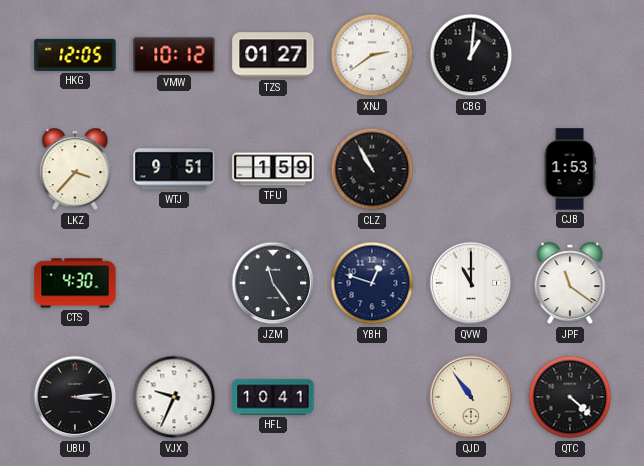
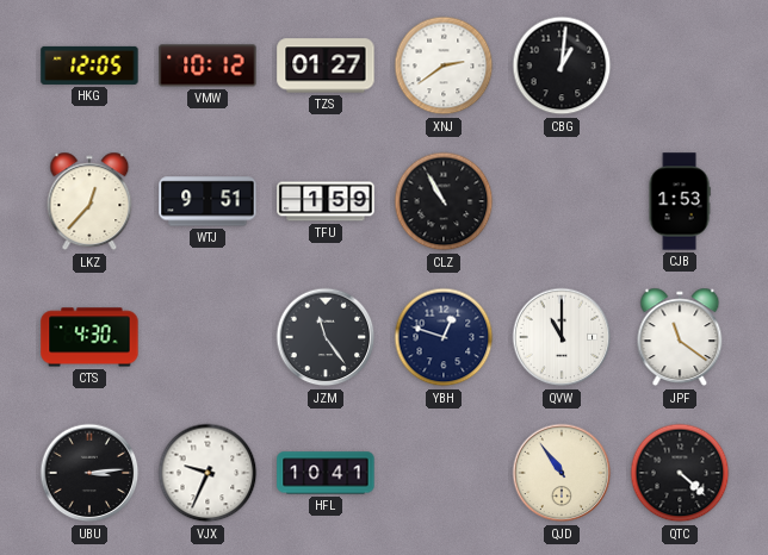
LKZ: 3:37 -> 12:37 (89, 201)
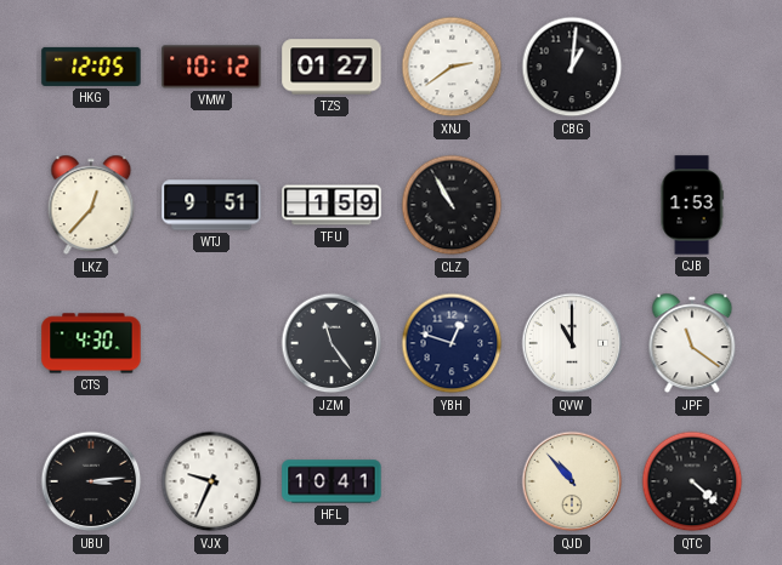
QJD: 10:54 -> 10:53 (572, 481)
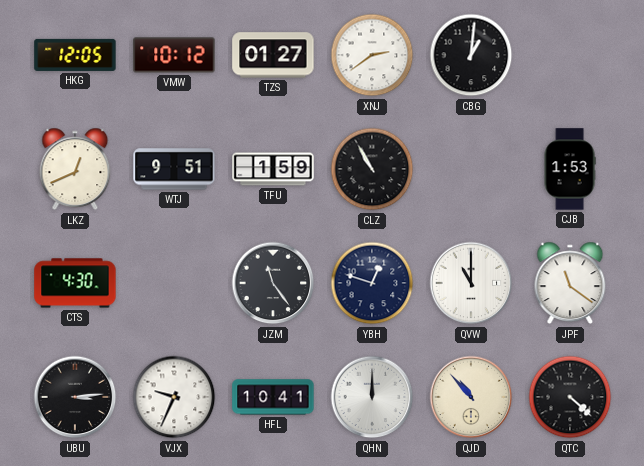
LKZ: 12:37 -> 12:41 (75, 169)
QHN: none -> 12:00 (372, 397)
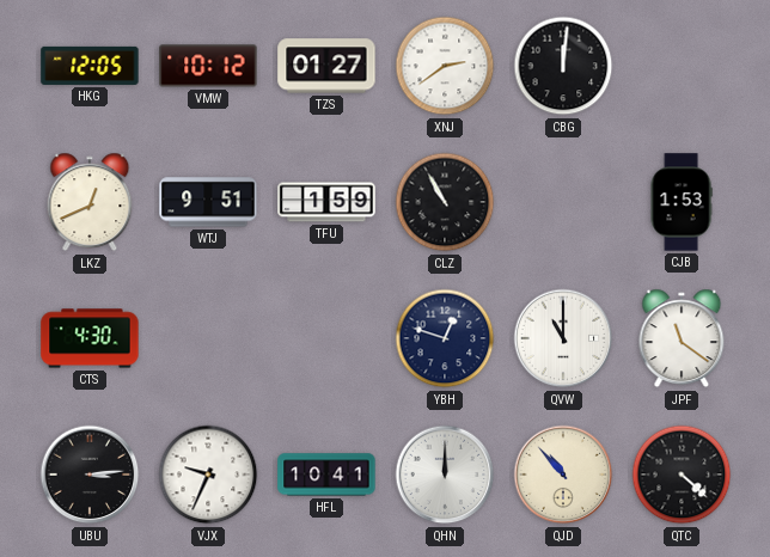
CBG: 1:01 -> 12:01 (563, 66)
JZM: 11:24 -> none (273, 283)
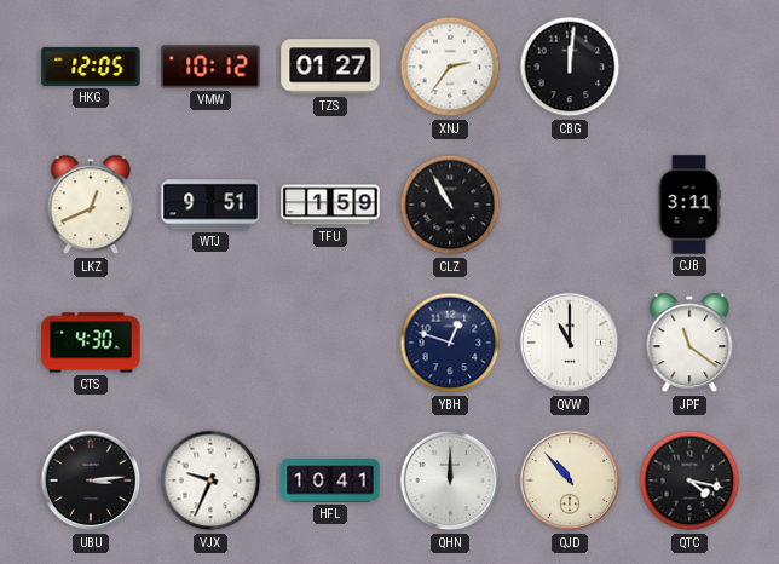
XNJ: 2:39 -> 2:36 (450, 67)
CJB: 1:53 -> 3:11 (689, 205)
QTC: 4:22 -> 4:17 (689, 480)
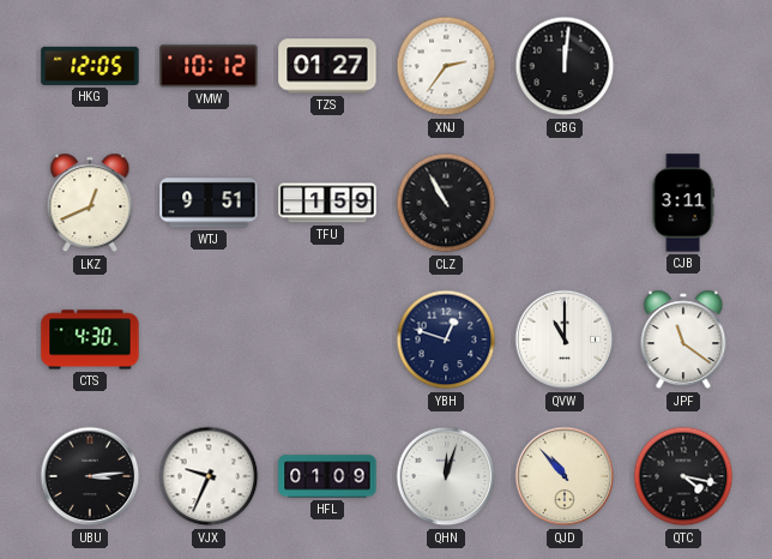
HFL: 10:41 -> 01:09 (327, 476)
QHN: 12:00 -> 12:03 (446, 476)
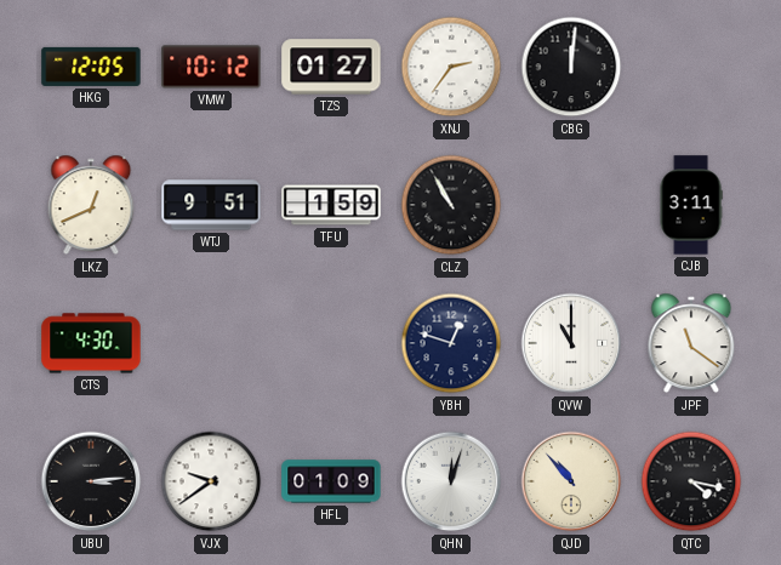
VJX: 9:34 -> 9:39 (211, 481)
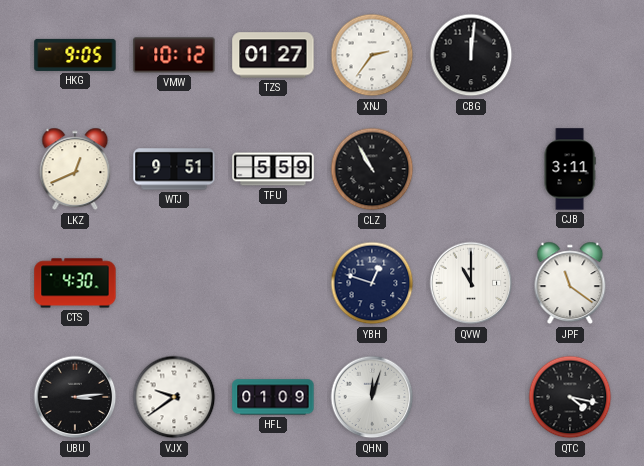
HKG: 12:05 -> 9:05 (75, 55)
TFU: 1:59 -> 5:59 (273, 169)
QJD: 10:53 -> none (571, 481)
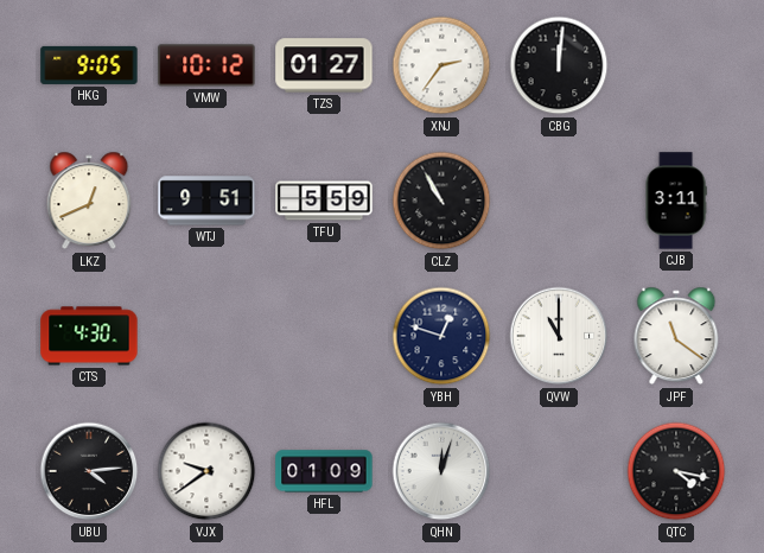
UBU: 3:14 -> 4:14 (89, 471)
